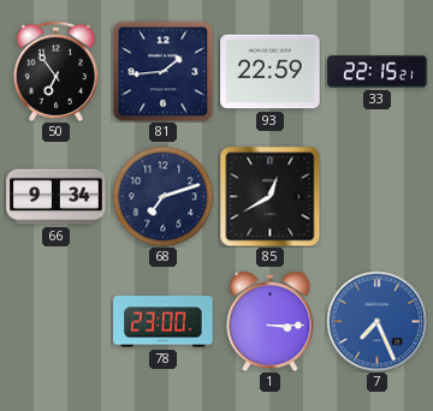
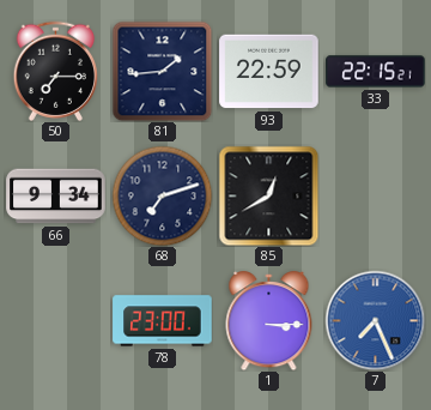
50: 6:54 -> 7:15 (55, 71)
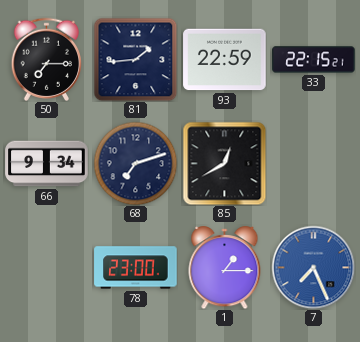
1: 3:15 -> 1:15 (225, 268)
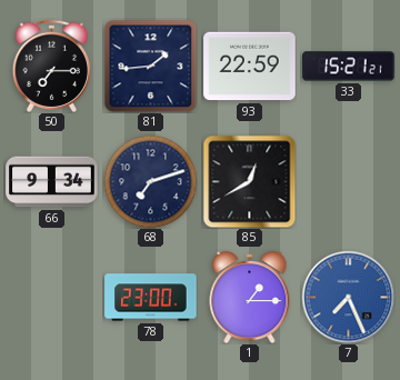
33: 22:15 -> 15:21 (349, 67)
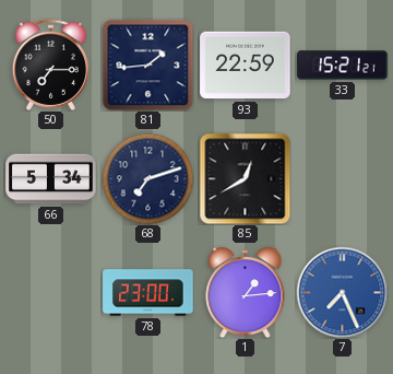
66: 9:34 -> 5:34 (51, 179)
1: 1:15 -> 1:14 (246, 293)
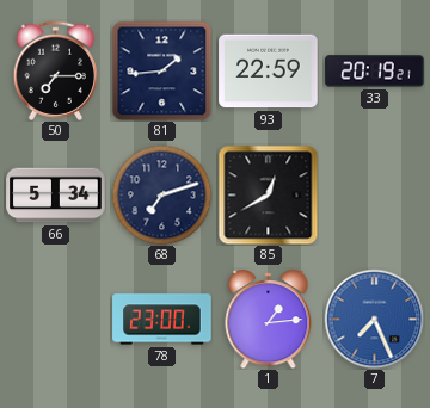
33: 15:21 -> 20:19 (375, 72)
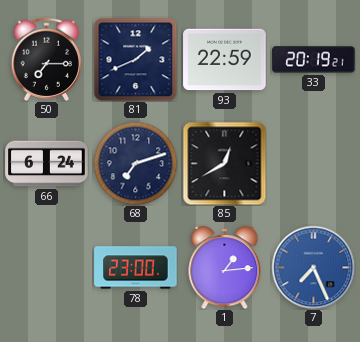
81: 1:44 -> 1:41 (135, 59)
66: 5:34 -> 6:24 (47, 164)
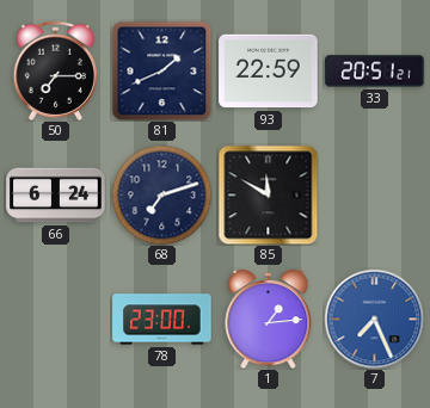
33: 20:19 -> 20:51 (375, 72)
85: 12:40 -> 11:50 (268, 194)
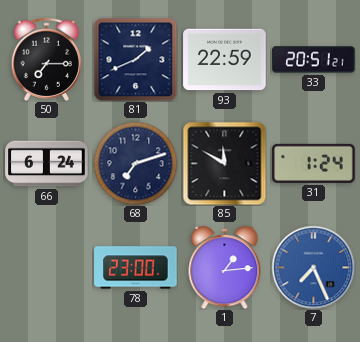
31: none -> 1:24 (314, 163)
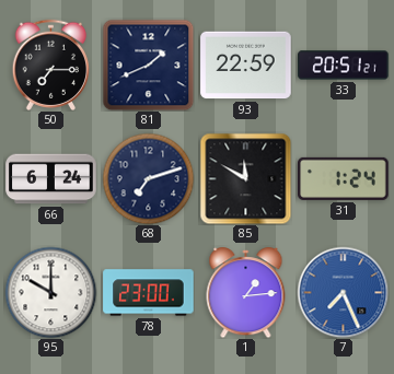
95: none -> 10:00 (50, 292)
